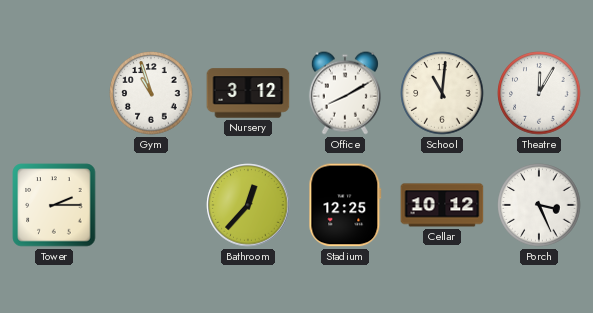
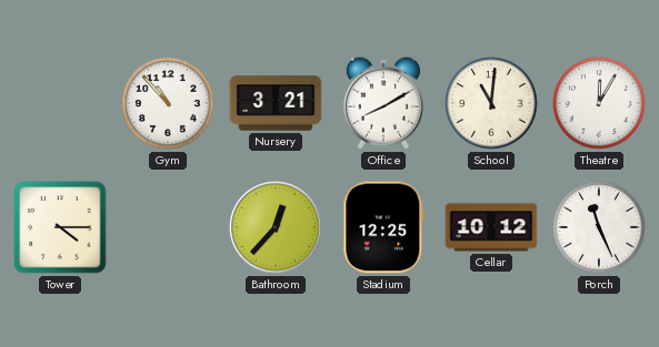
Gym: 10:57 -> 10:53 (168, 103)
Nursery: 3:12 -> 3:21 (276, 103)
Tower: 2:15 -> 4:15 (60, 227)
Porch: 3:26 -> 11:26 (599, 227)
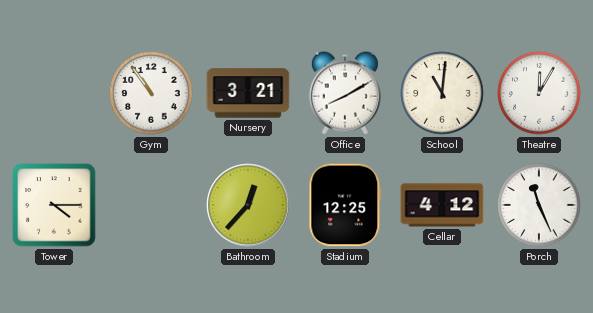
Gym: 10:53 -> 10:54 (151, 93)
Cellar: 10:12 -> 4:12 (442, 205)
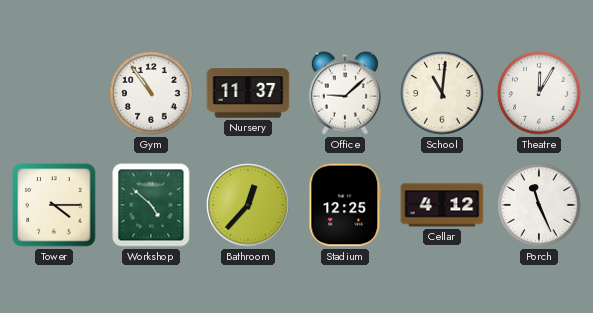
Nursery: 3:21 -> 11:37 (248, 93)
Office: 8:10 -> 9:08 (345, 93)
Workshop: none -> 4:52 (151, 205)
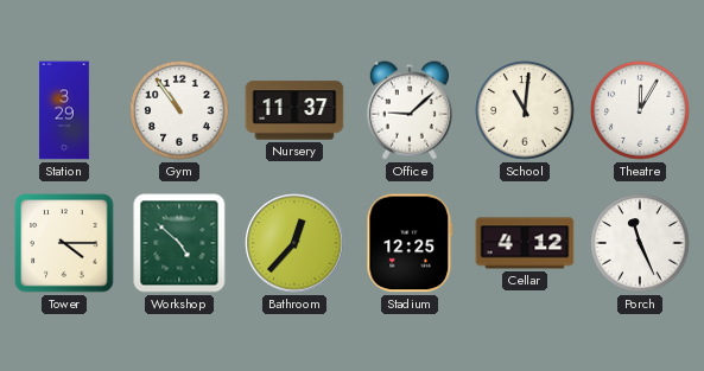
Station: none -> 3:29 (64, 110)
